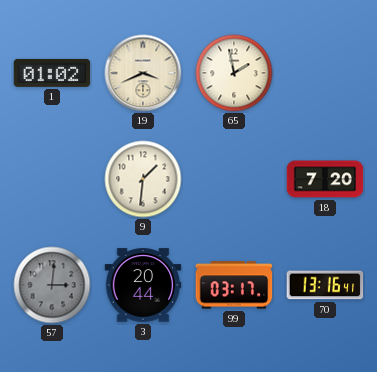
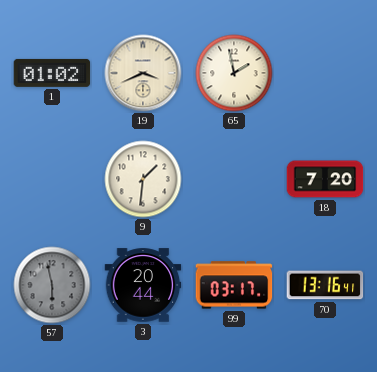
57: 3:01 -> 5:58 (52, 285)
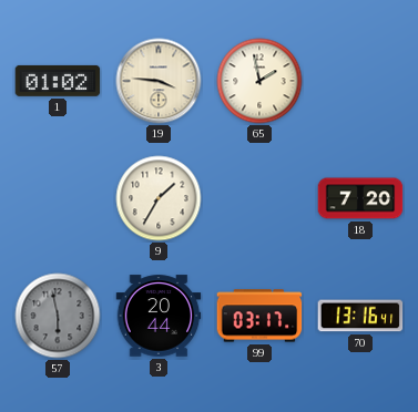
19: 3:41 -> 3:46 (159, 81)
9: 1:31 -> 1:35 (159, 198)
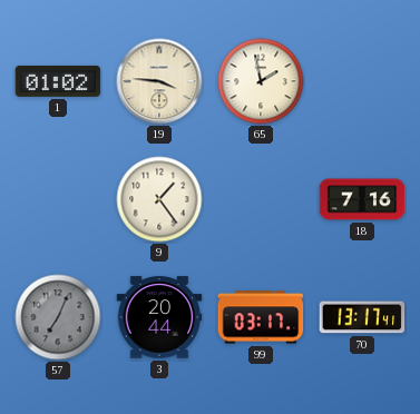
9: 1:35 -> 1:24 (159, 199)
18: 7:20 -> 7:16 (362, 199)
57: 5:58 -> 7:04 (58, 317)
70: 13:16 -> 13:17 (362, 317)
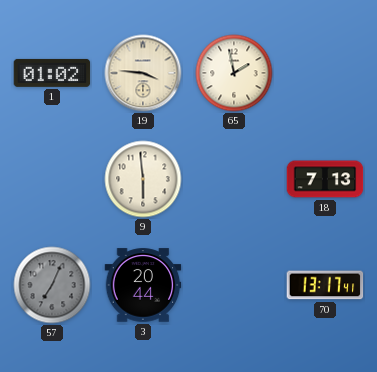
9: 1:24 -> 5:59 (143, 179)
18: 7:16 -> 7:13 (325, 179)
99: 03:17 -> none (261, 317)
